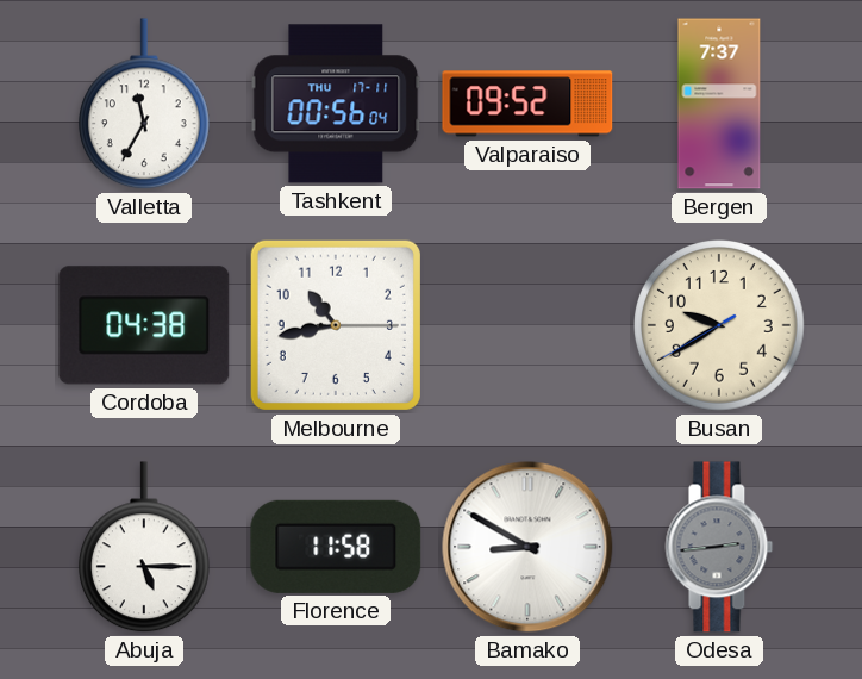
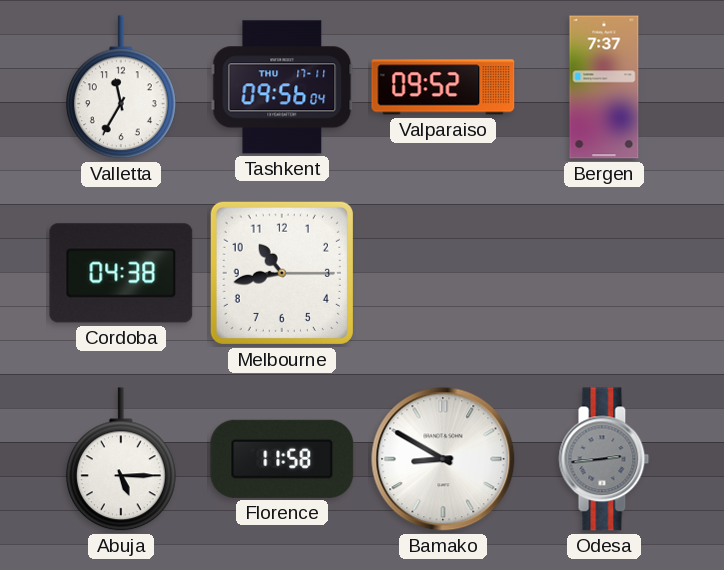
Tashkent: 00:56 -> 09:56 (282, 87)
Busan: 9:39 -> none (720, 326)
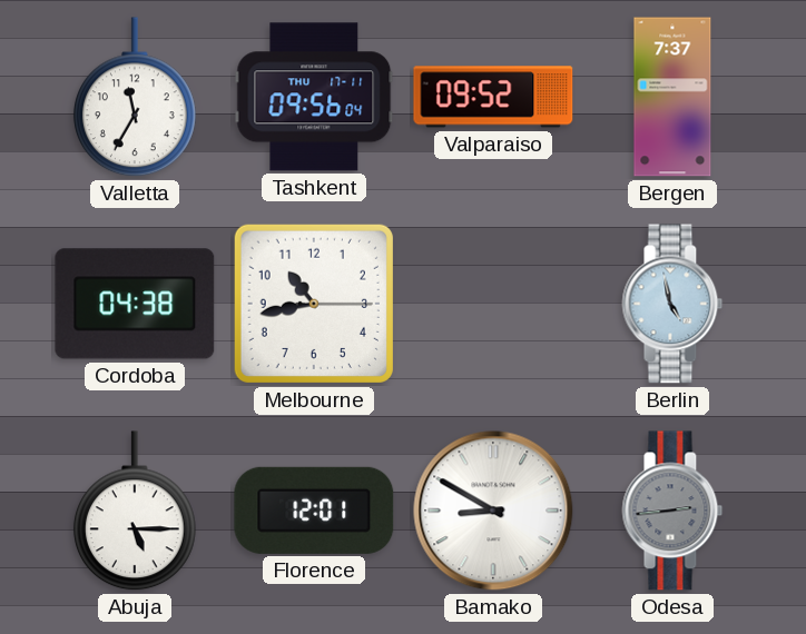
Berlin: none -> 4:58 (672, 304)
Florence: 11:58 -> 12:01 (314, 511)
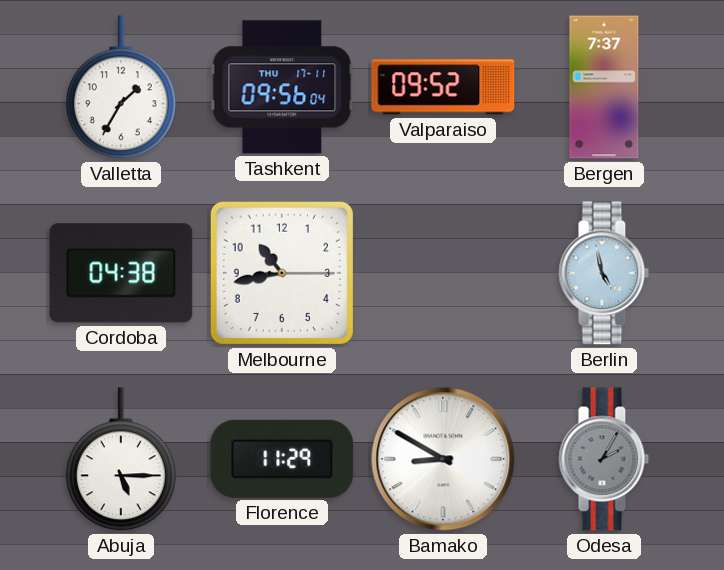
Valletta: 11:35 -> 1:35 (121, 88)
Florence: 12:01 -> 11:29 (282, 459)
Odesa: 2:44 -> 2:05 (604, 459)
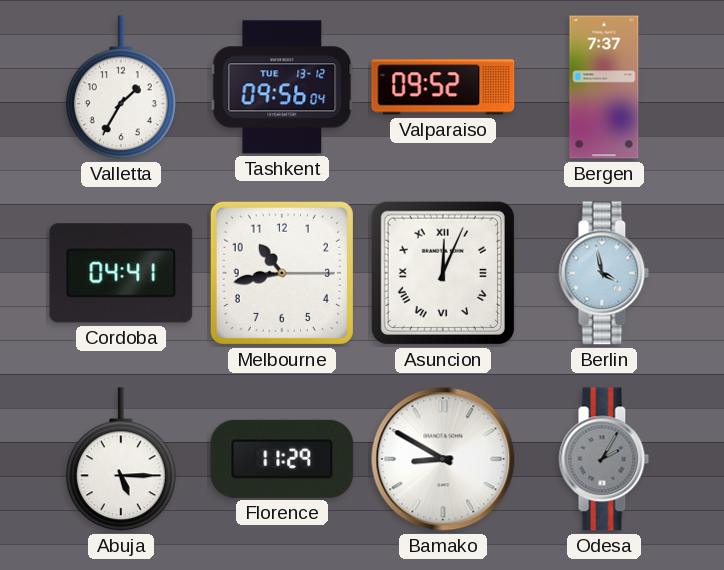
Tashkent date: THU 17-11 -> TUE 13-12 (282, 87)
Cordoba: 04:38 -> 04:41 (121, 273)
Asuncion: none -> 12:04 (443, 273)
Berlin: 4:58 -> 3:58 (604, 273)
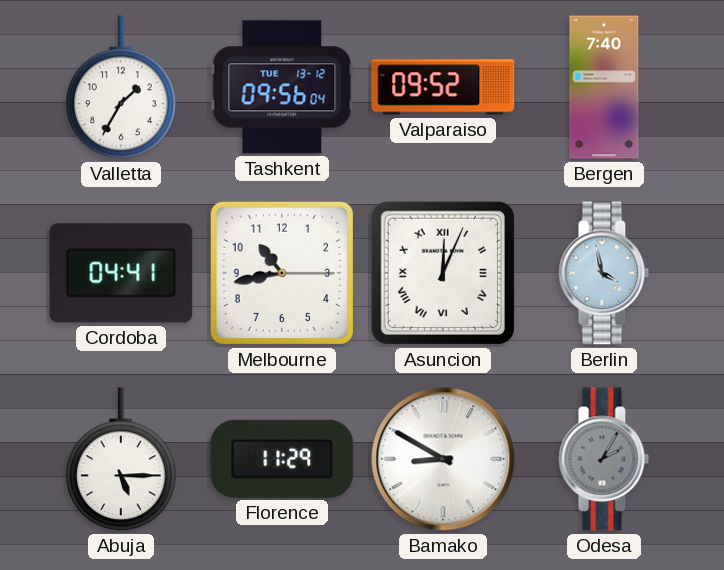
Bergen: 7:37 -> 7:40 (604, 87)
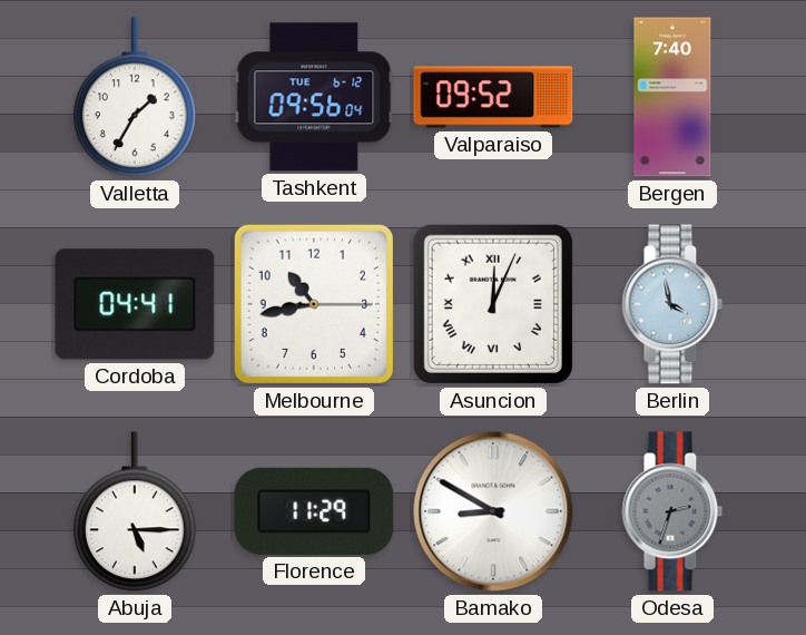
Tashkent date: TUE 13-12 -> TUE 6-12 (314, 97)
Odesa: 2:05 -> 2:33 (672, 511)
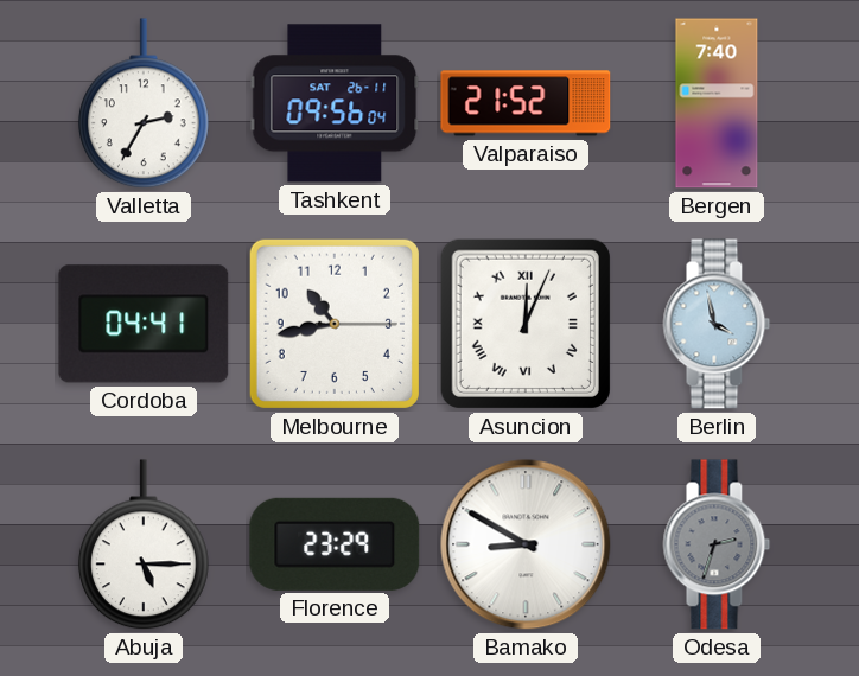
Valletta: 1:35 -> 2:35 (144, 104)
Tashkent date: TUE 6-12 -> SAT 26-11 (335, 103)
Valparaiso: 09:52 -> 21:52 (526, 103)
Florence: 11:29 -> 23:29 (335, 544)
